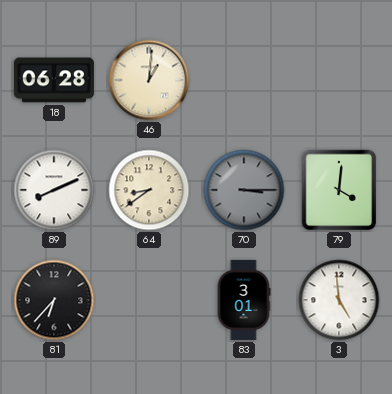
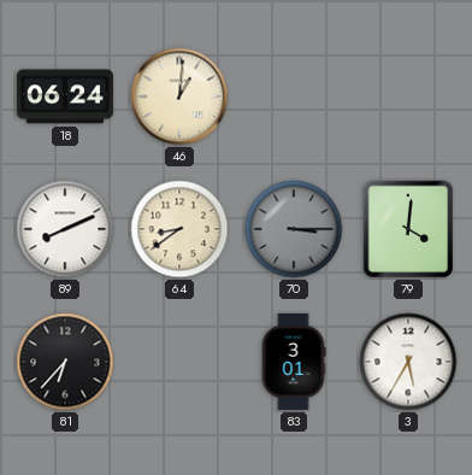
18: 06:28 -> 06:24 (65, 96)
3: 4:59 -> 5:35 (408, 362)
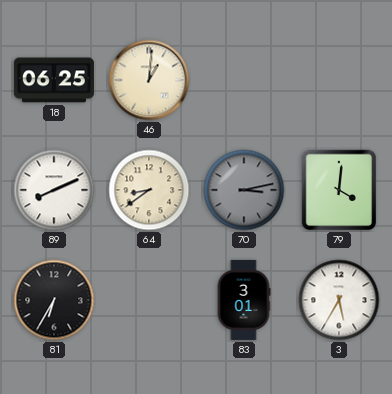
18: 06:24 -> 06:25 (54, 80)
70: 3:15 -> 3:13 (244, 190)
81: 6:37 -> 6:35 (54, 300)
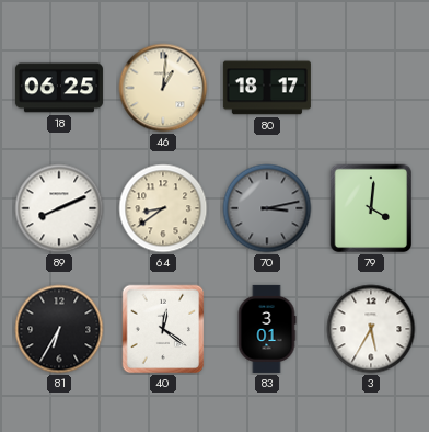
80: none -> 18:17 (267, 88)
40: none -> 12:21 (163, 329)
